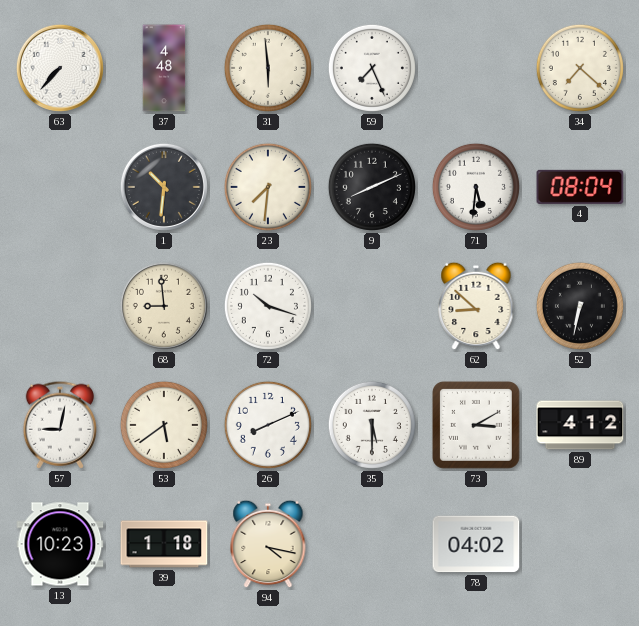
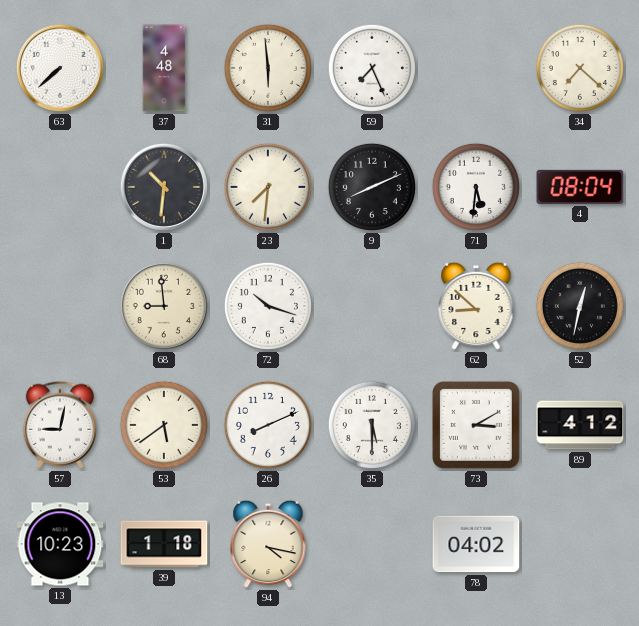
63: 7:37 -> 7:38 (60, 68)
52: 6:32 -> 12:32 (580, 306)
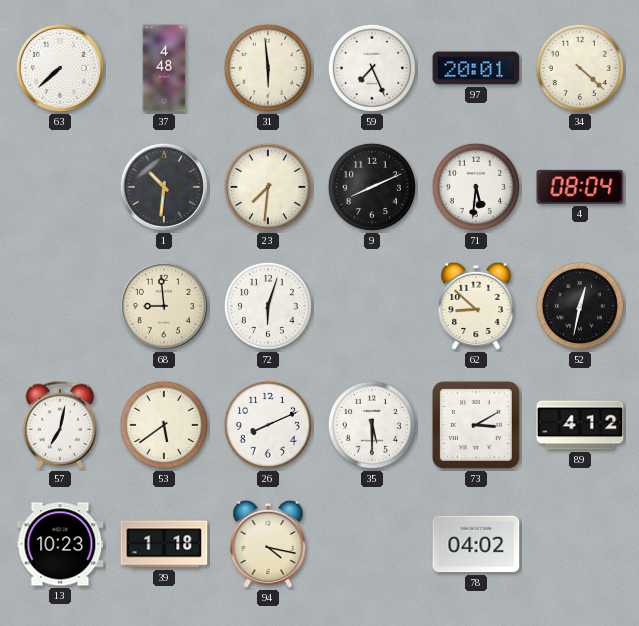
97: none -> 20:01 (476, 68)
34: 7:22 -> 4:22 (580, 68)
72: 10:18 -> 6:03 (268, 306)
57: 9:02 -> 7:02 (60, 425)
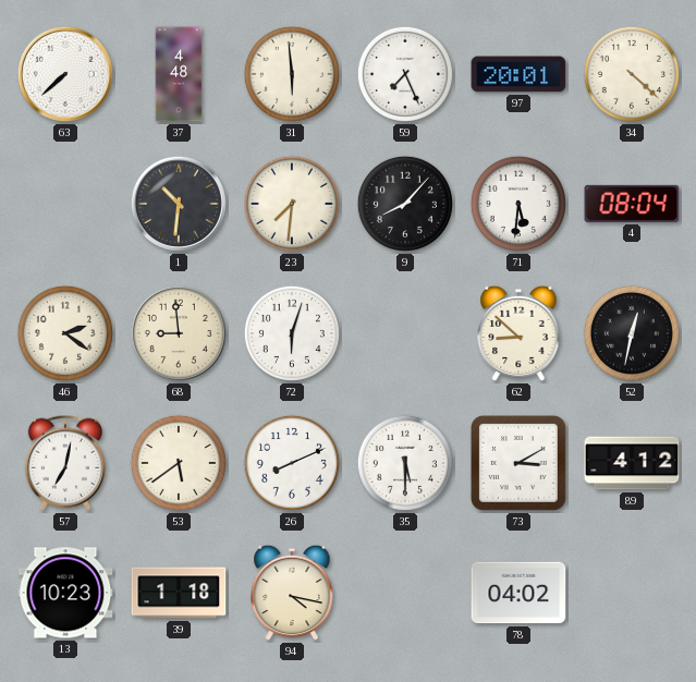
9: 8:11 -> 8:07 (405, 204)
46: none -> 2:21 (65, 333)
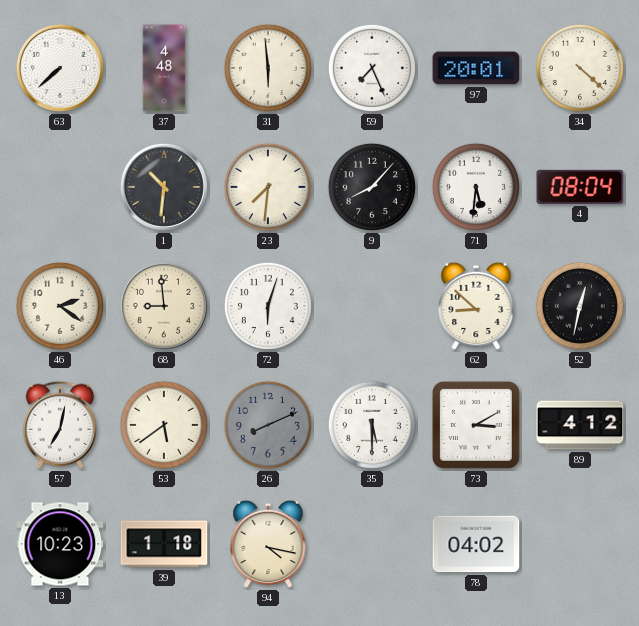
26 dial: white -> grey (268, 425)
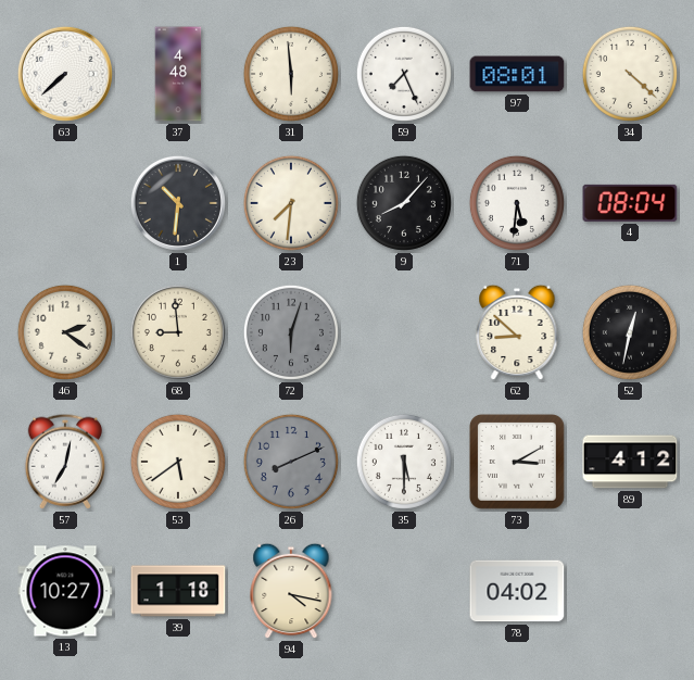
97: 20:01 -> 08:01 (517, 74)
72 dial: white -> grey (291, 332)
13: 10:23 -> 10:27 (65, 591)
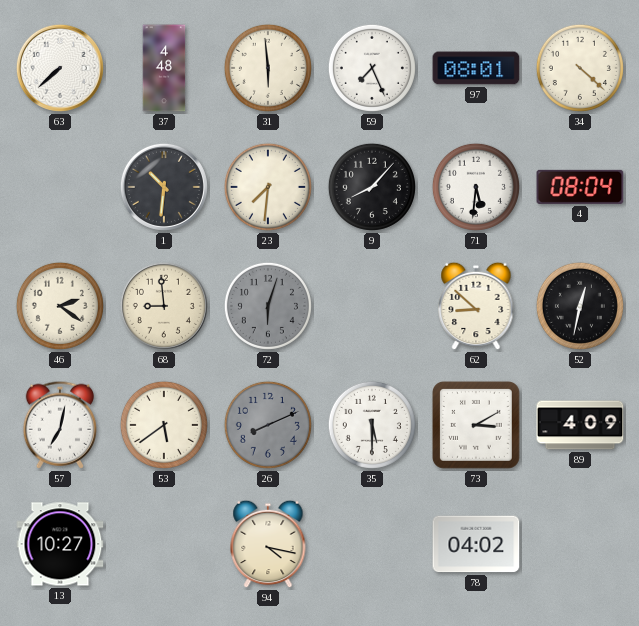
89: 4:12 -> 4:09 (580, 425)
39: 1:18 -> none (178, 591)
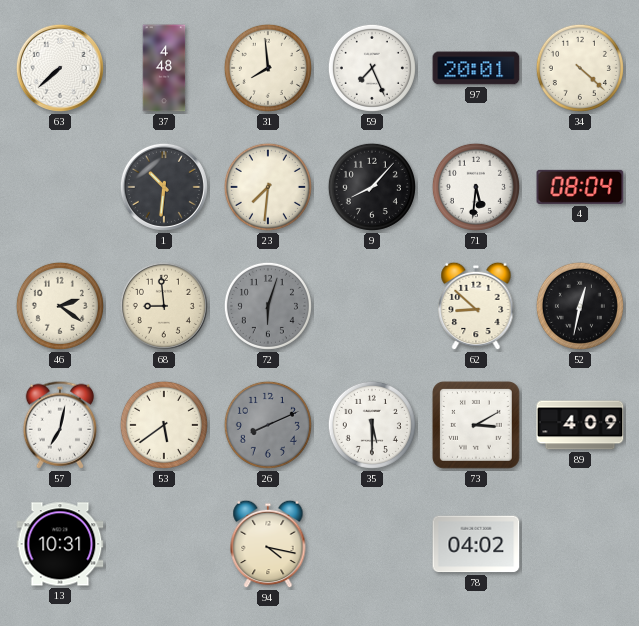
31: 5:59 -> 7:59 (268, 68)
97: 08:01 -> 20:01 (476, 68)
13: 10:27 -> 10:31 (60, 544)
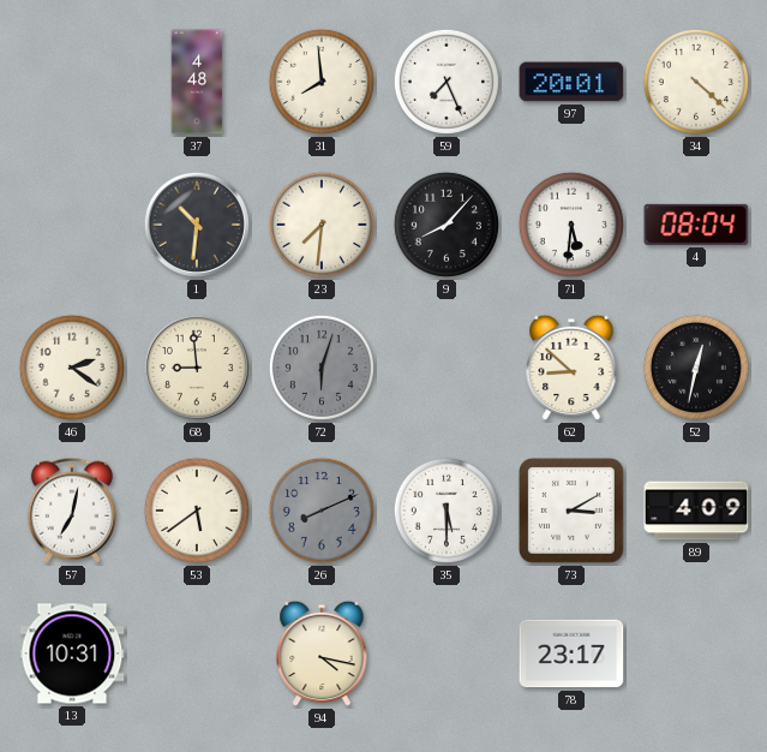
63: 7:38 -> none (60, 68)
78: 04:02 -> 23:17 (571, 653)
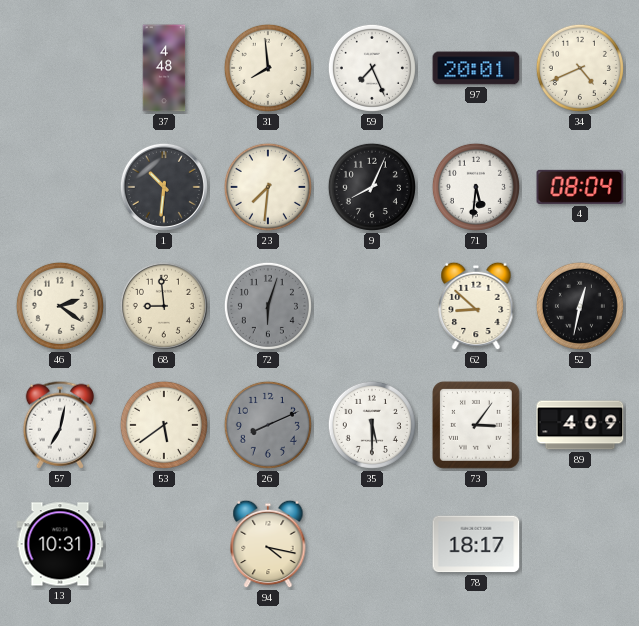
34: 4:22 -> 4:41 (580, 68)
9: 8:07 -> 8:04 (372, 187)
73: 3:10 -> 3:06 (476, 425)
78: 23:17 -> 18:17 (476, 544)
